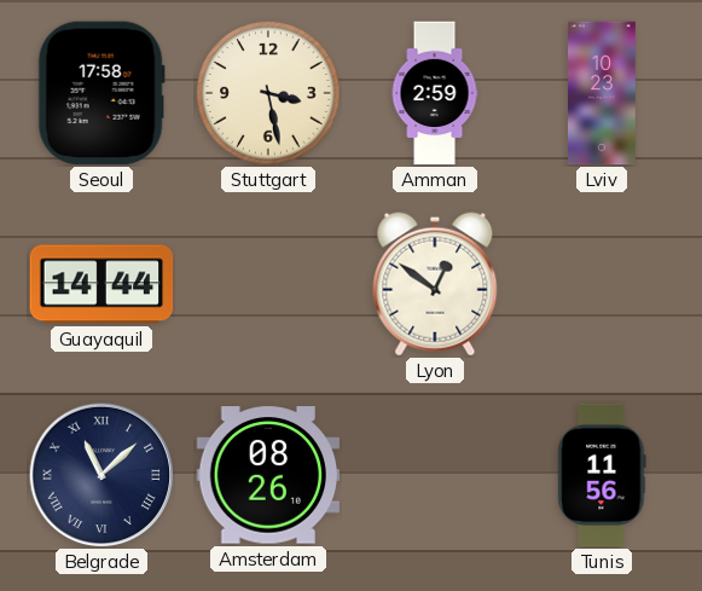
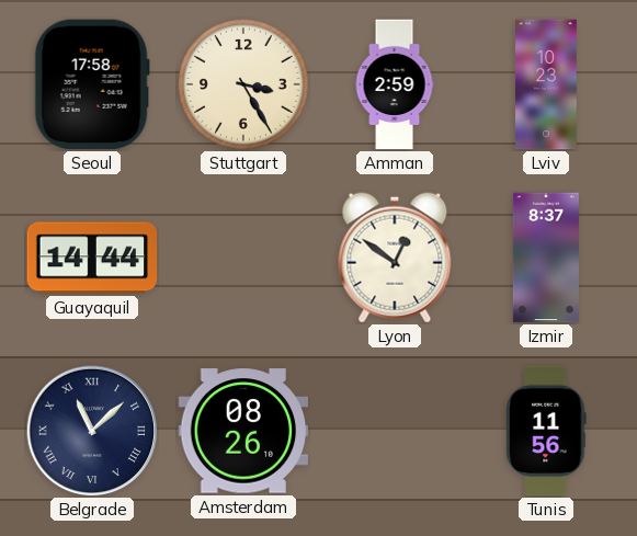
Stuttgart: 3:28 -> 3:25 (244, 85)
Izmir: none -> 8:37 (546, 258)
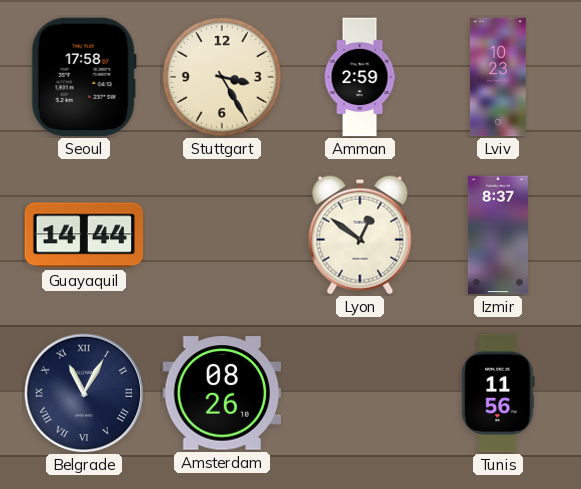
Belgrade: 11:08 -> 11:05 (84, 393)
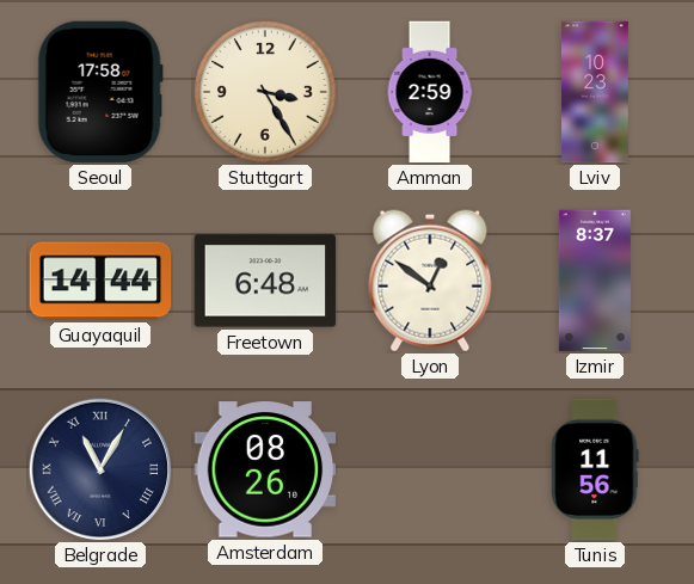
Freetown: none -> 6:48 (265, 281)
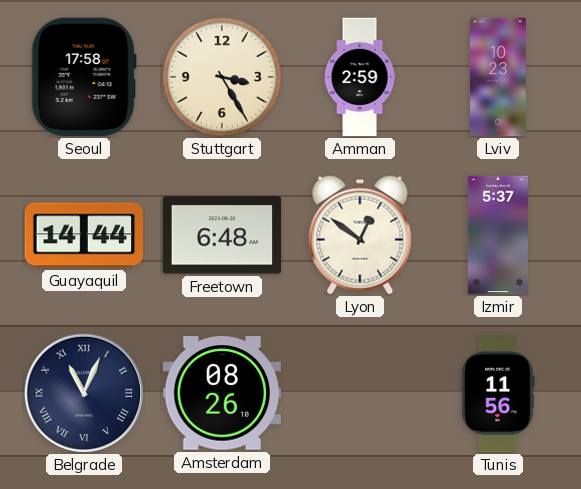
Izmir: 8:37 -> 5:37 (498, 235)
Belgrade: 11:05 -> 11:04 (84, 393)
